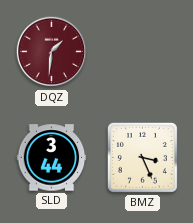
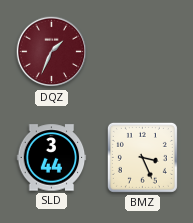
DQZ: 1:31 -> 1:34 (52, 52)
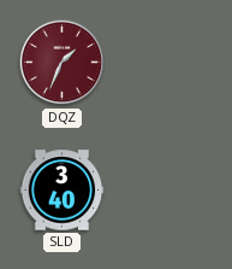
SLD: 3:44 -> 3:40 (63, 191)
BMZ: 3:26 -> none (142, 157)
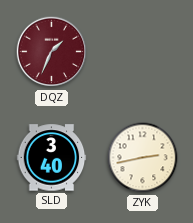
ZYK: none -> 2:43 (143, 158)
